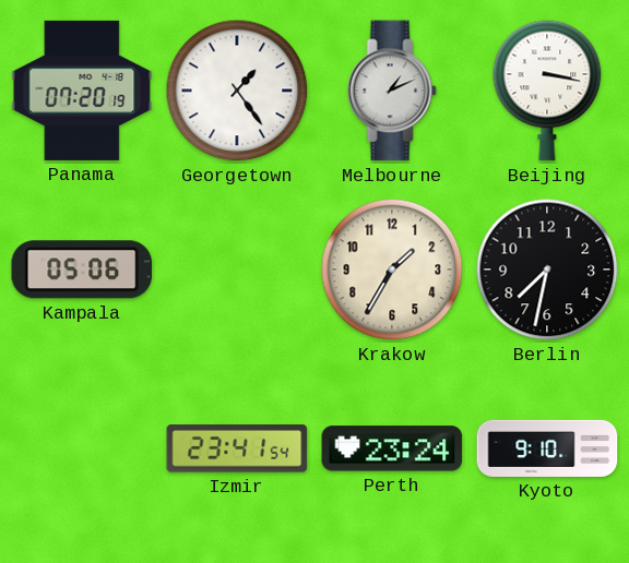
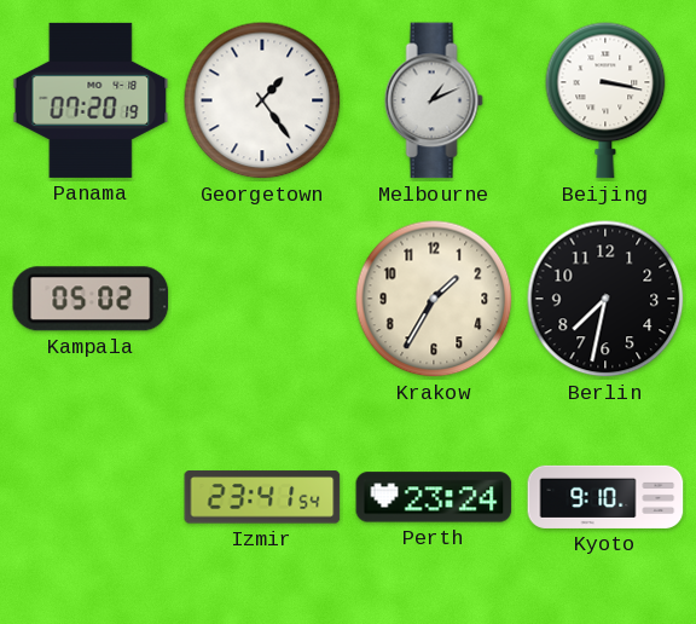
Kampala: 05:06 -> 05:02 (91, 299)
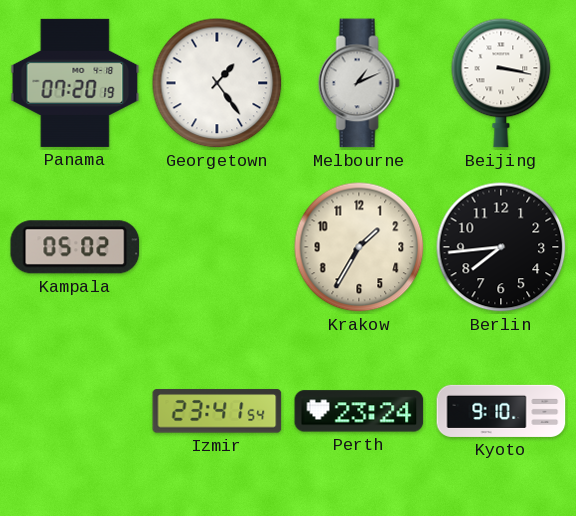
Berlin: 7:32 -> 7:44 (501, 247)
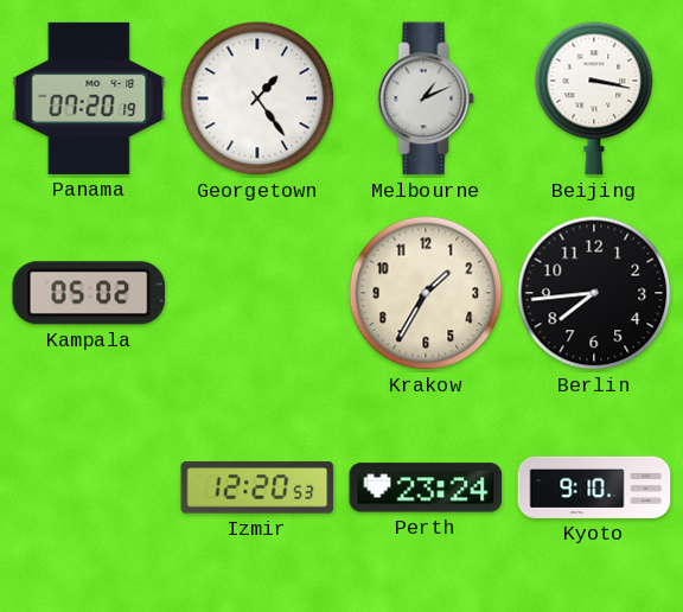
Izmir: 23:41 -> 12:20 (257, 487)
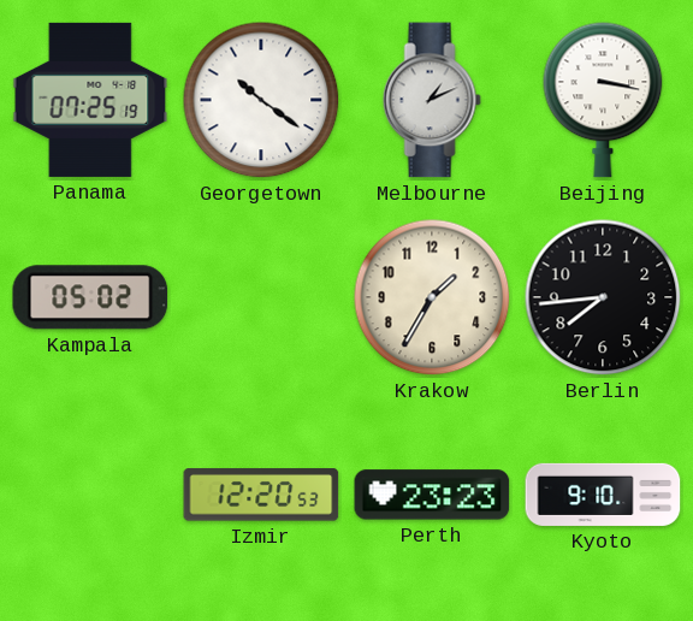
Panama: 07:20 -> 07:25 (90, 100)
Georgetown: 1:24 -> 10:21 (261, 100)
Perth: 23:24 -> 23:23 (432, 495)
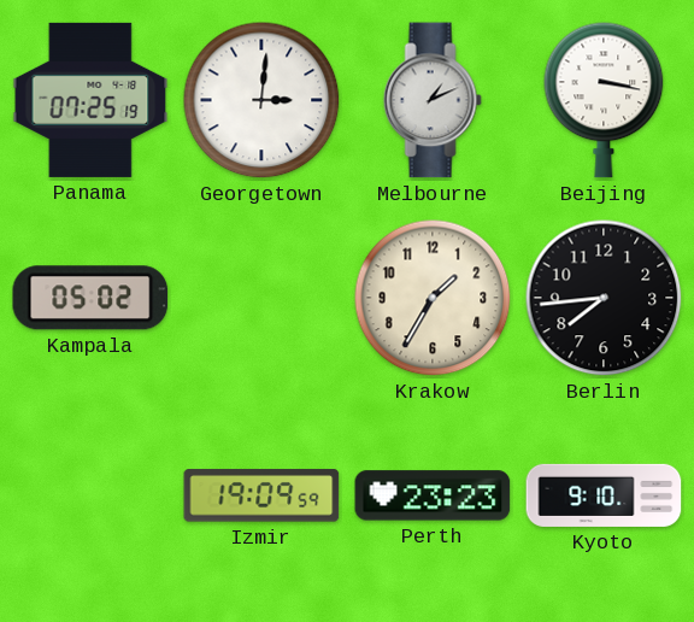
Georgetown: 10:21 -> 3:01 (261, 100)
Izmir: 12:20 -> 19:09 (261, 495)
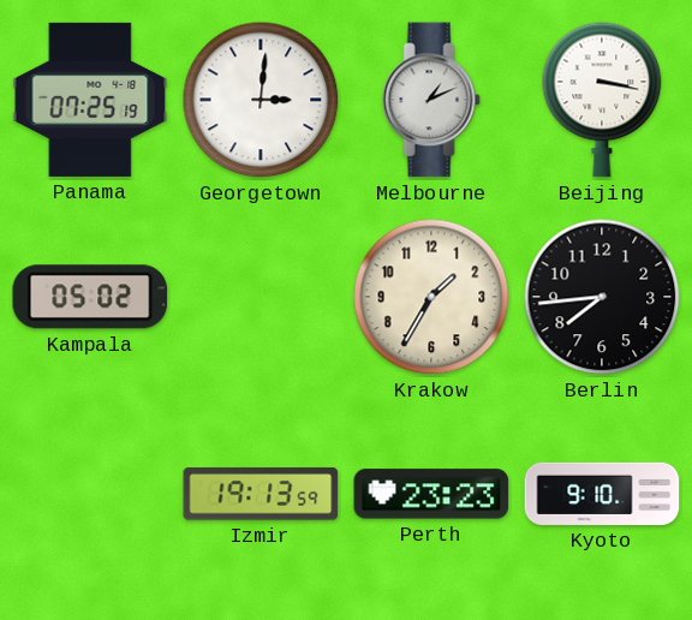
Izmir: 19:09 -> 19:13 (261, 494)
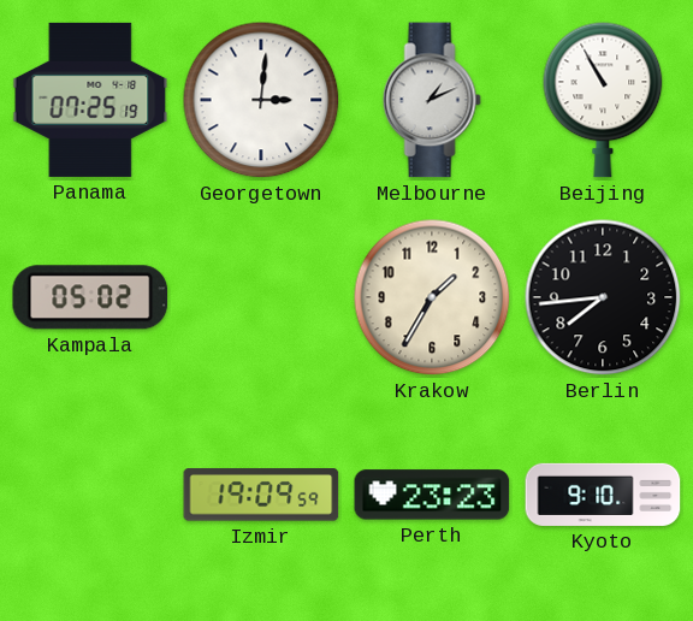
Beijing: 3:17 -> 10:55 (603, 100)
Izmir: 19:13 -> 19:09 (261, 495)
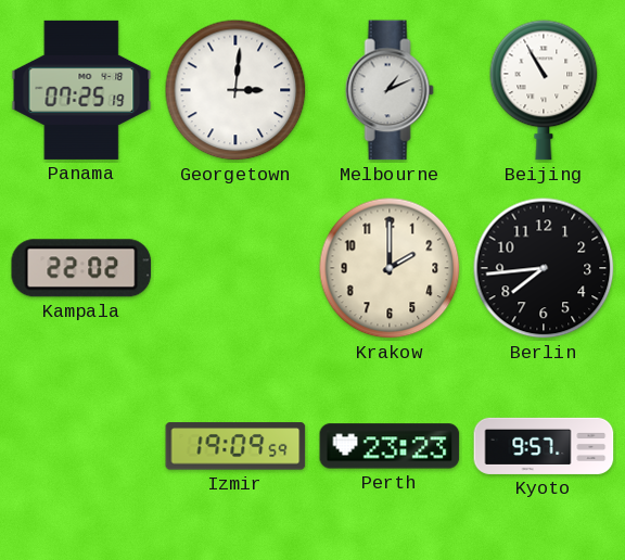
Kampala: 05:02 -> 22:02 (81, 268)
Krakow: 1:35 -> 2:00 (390, 268)
Kyoto: 9:10 -> 9:57 (544, 446)
